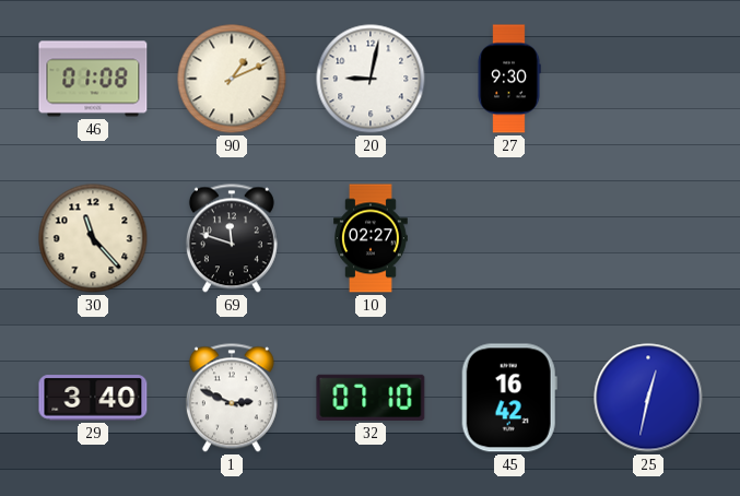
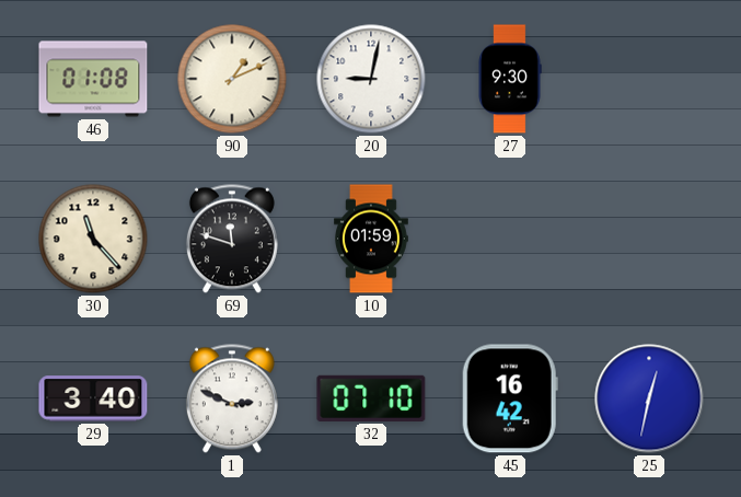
10: 02:27 -> 01:59 (372, 239)
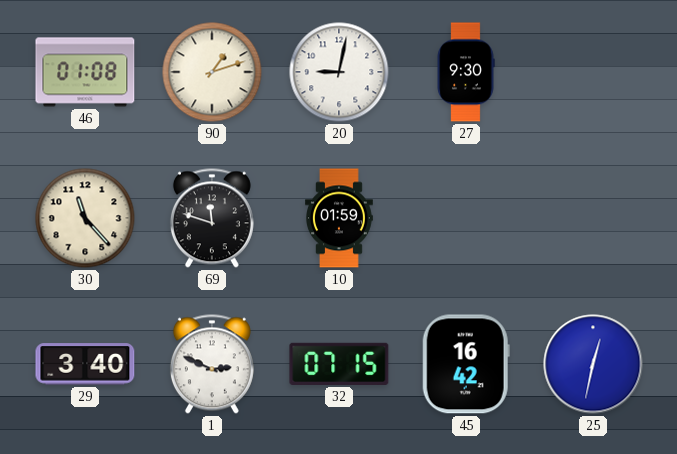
90: 1:11 -> 1:12 (212, 72)
32: 07:10 -> 07:15 (339, 364)
